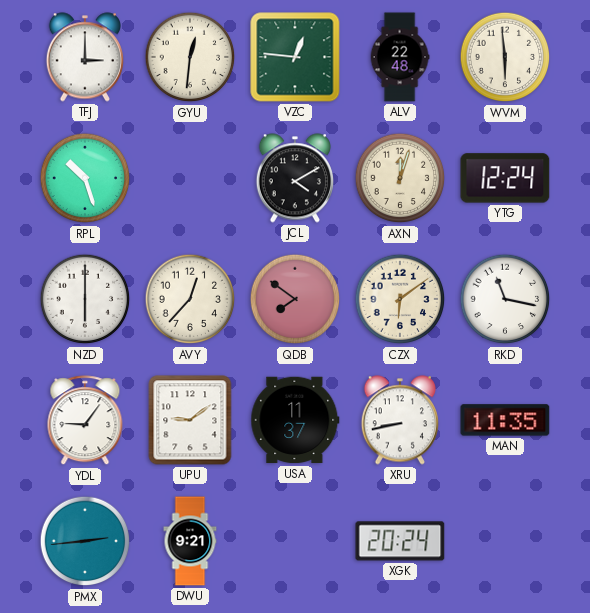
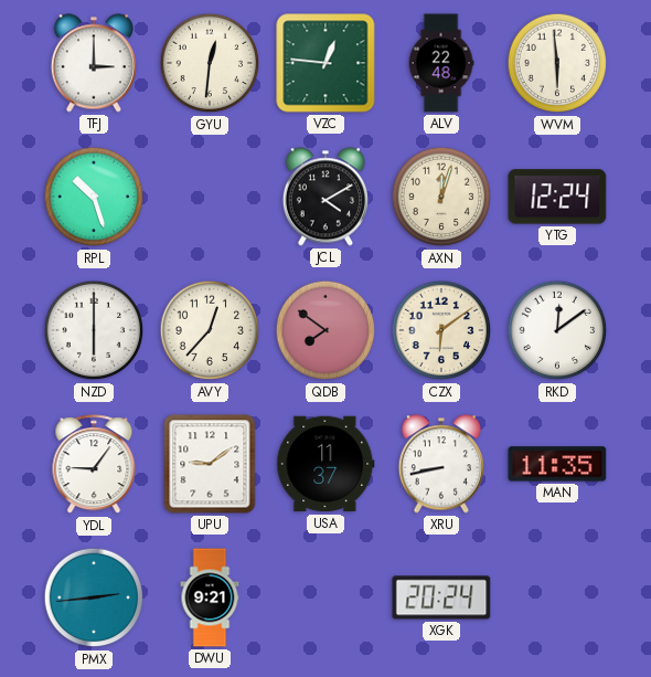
RKD: 11:17 -> 12:09 (557, 330)
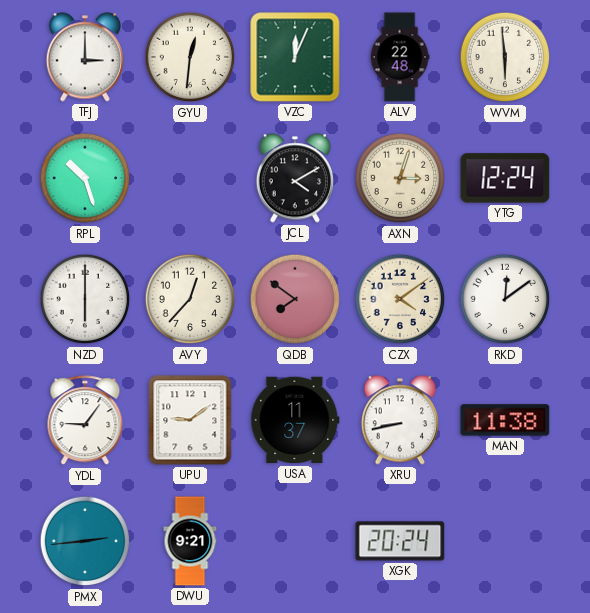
VZC: 12:46 -> 12:04 (295, 57)
AXN: 12:03 -> 3:03 (400, 178)
CZX: 6:09 -> 4:09 (400, 299)
MAN: 11:35 -> 11:38 (505, 420)
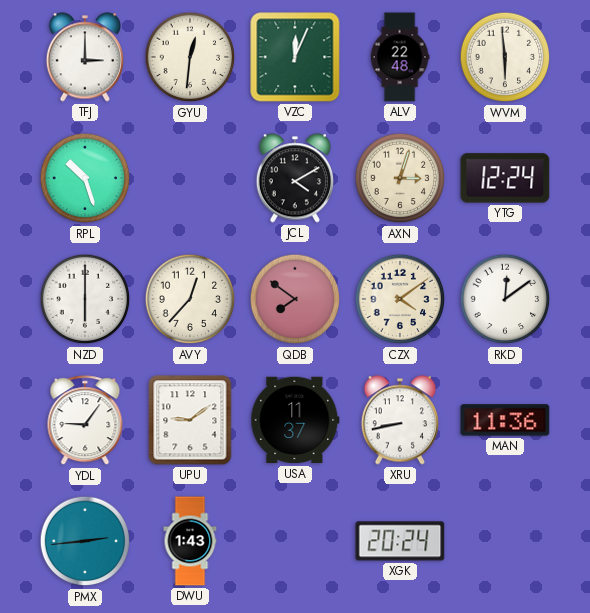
MAN: 11:38 -> 11:36 (505, 420)
DWU: 9:21 -> 1:43 (190, 541)
